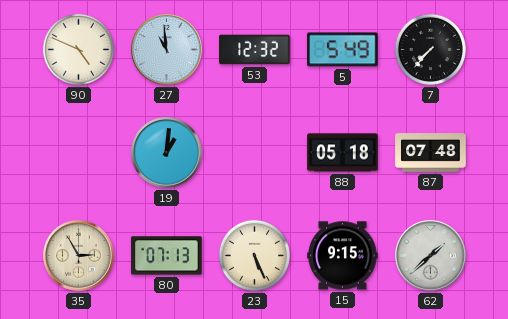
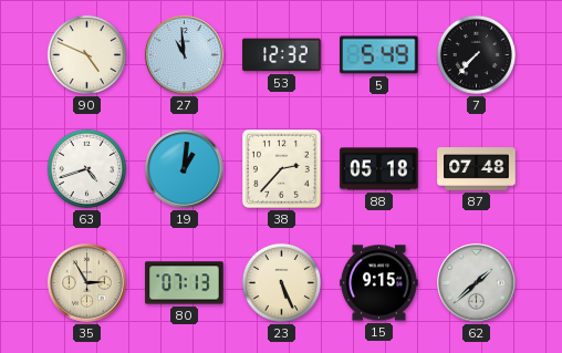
63: none -> 4:42 (86, 168)
38: none -> 2:37 (282, 169)
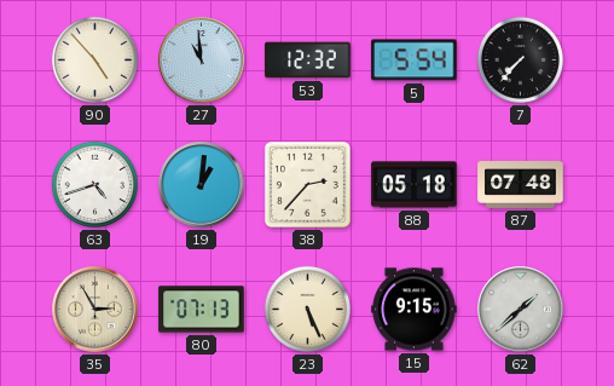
90: 4:49 -> 4:53 (94, 59)
5: 5:49 -> 5:54 (415, 61)
